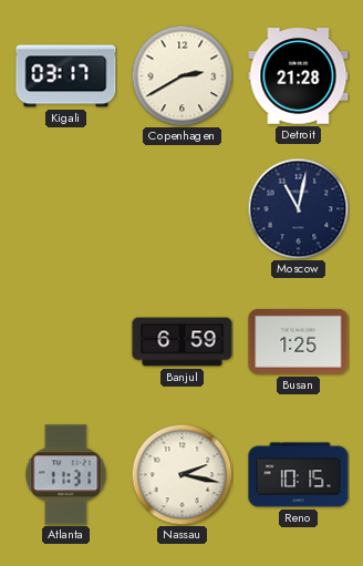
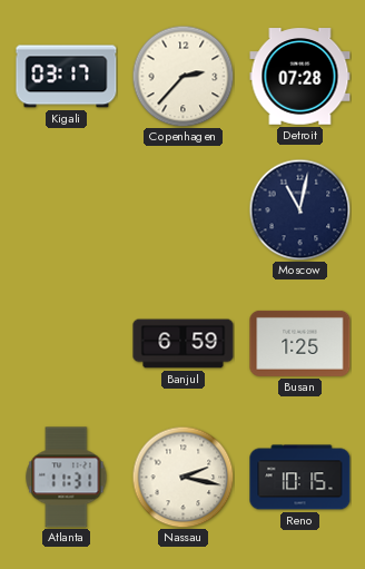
Copenhagen: 2:40 -> 2:37 (182, 76)
Detroit: 21:28 -> 07:28 (300, 77)
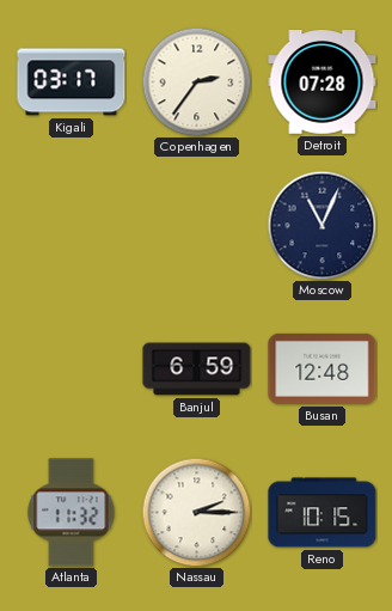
Copenhagen: 2:37 -> 2:36 (196, 81)
Moscow: 11:02 -> 11:04 (321, 225)
Busan: 1:25 -> 12:48 (323, 368)
Atlanta: 11:31 -> 11:32 (72, 513)
Nassau: 2:17 -> 2:15 (196, 512)
